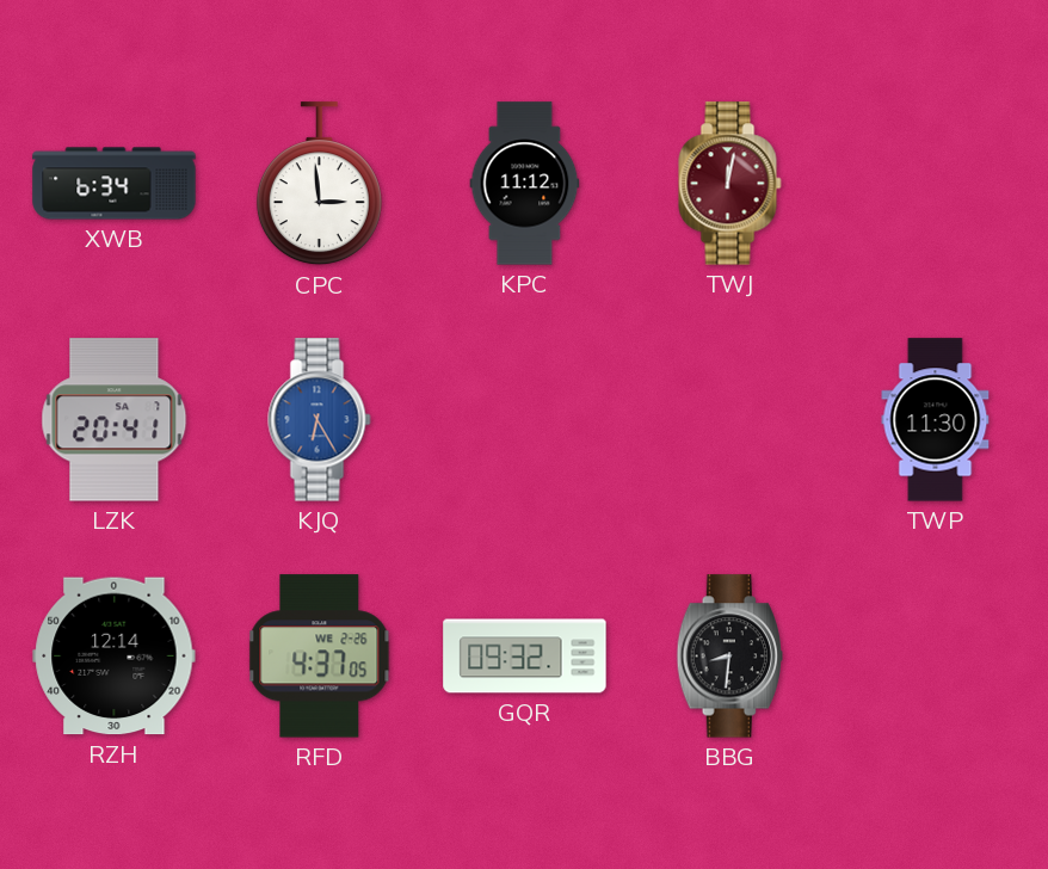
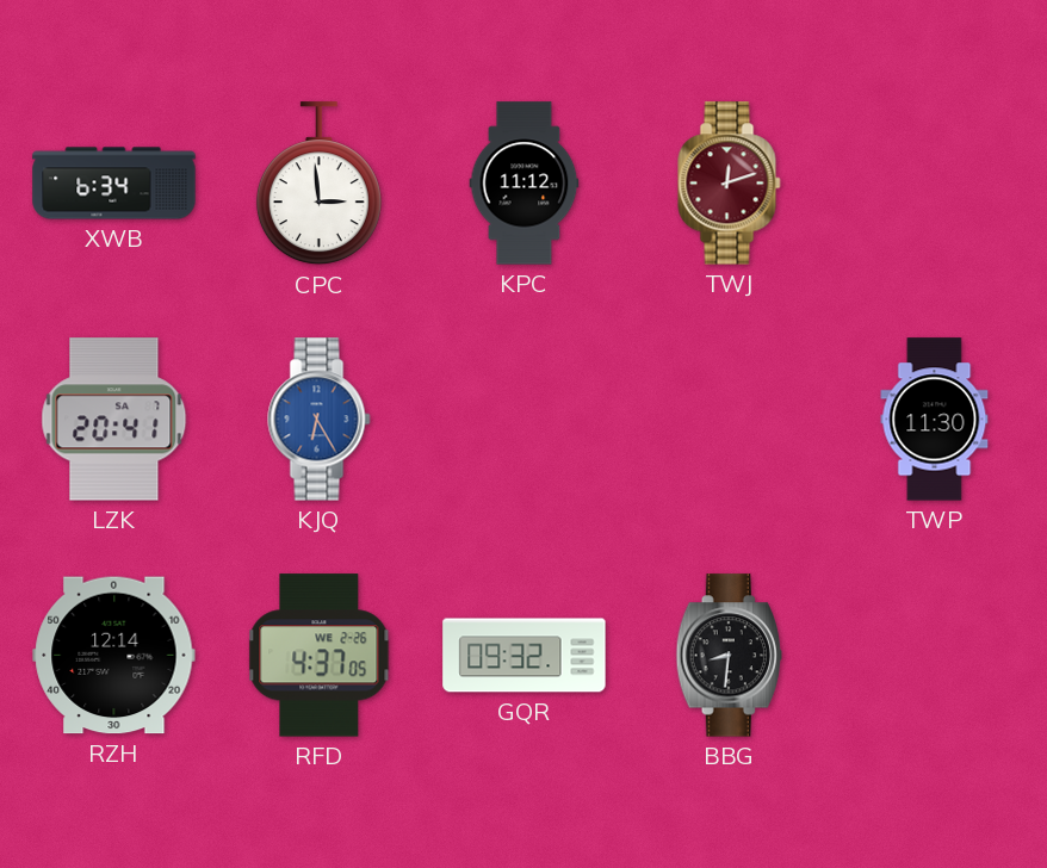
TWJ: 12:02 -> 12:12 (730, 184)
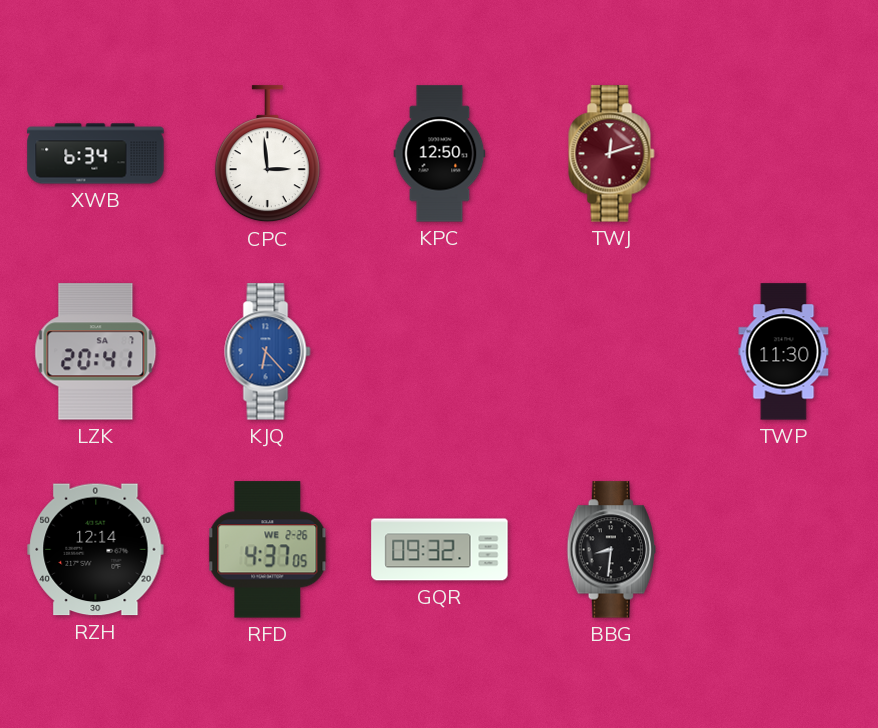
KPC: 11:12 -> 12:50 (440, 154)
KJQ: 6:25 -> 6:23 (268, 352)
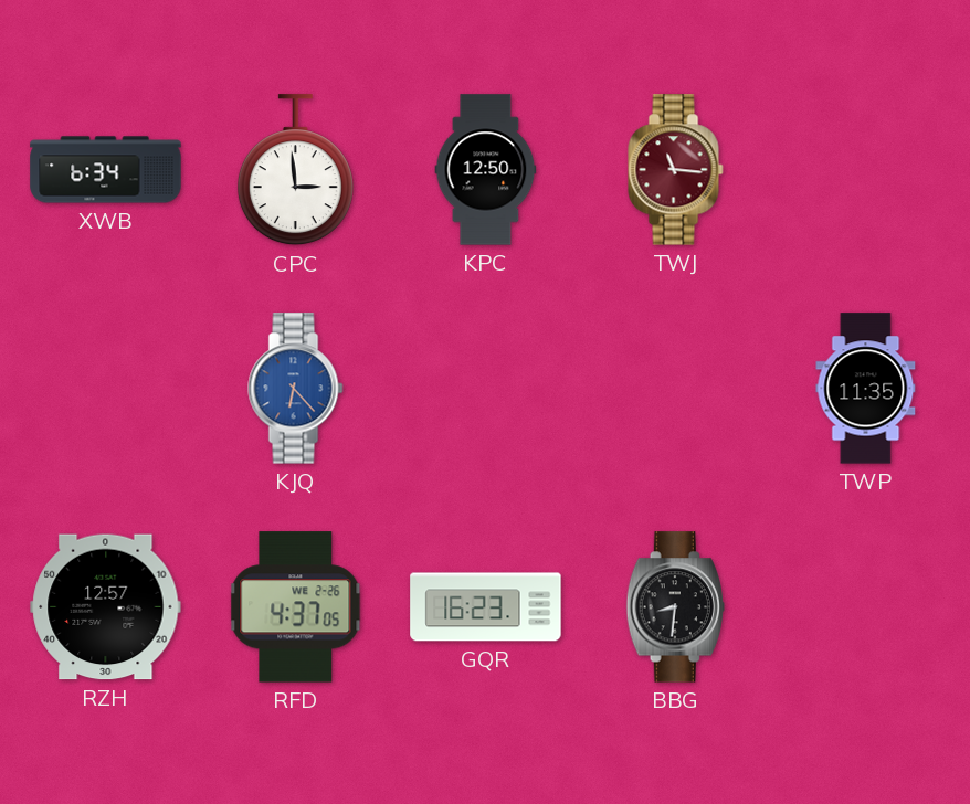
TWJ: 12:12 -> 11:16 (676, 170)
LZK: 20:41 -> none (96, 352)
TWP: 11:30 -> 11:35 (866, 389)
RZH: 12:14 -> 12:57 (106, 607)
GQR: 09:32 -> 16:23 (486, 607)
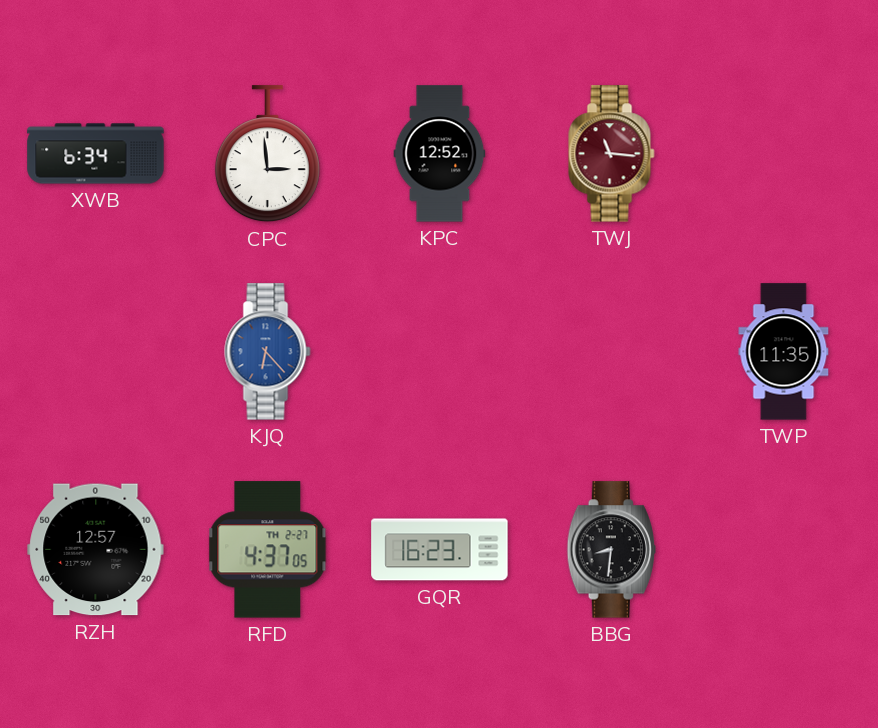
KPC: 12:50 -> 12:52 (440, 154)
RFD date: WE 2-26 -> TH 2-27 (268, 550)
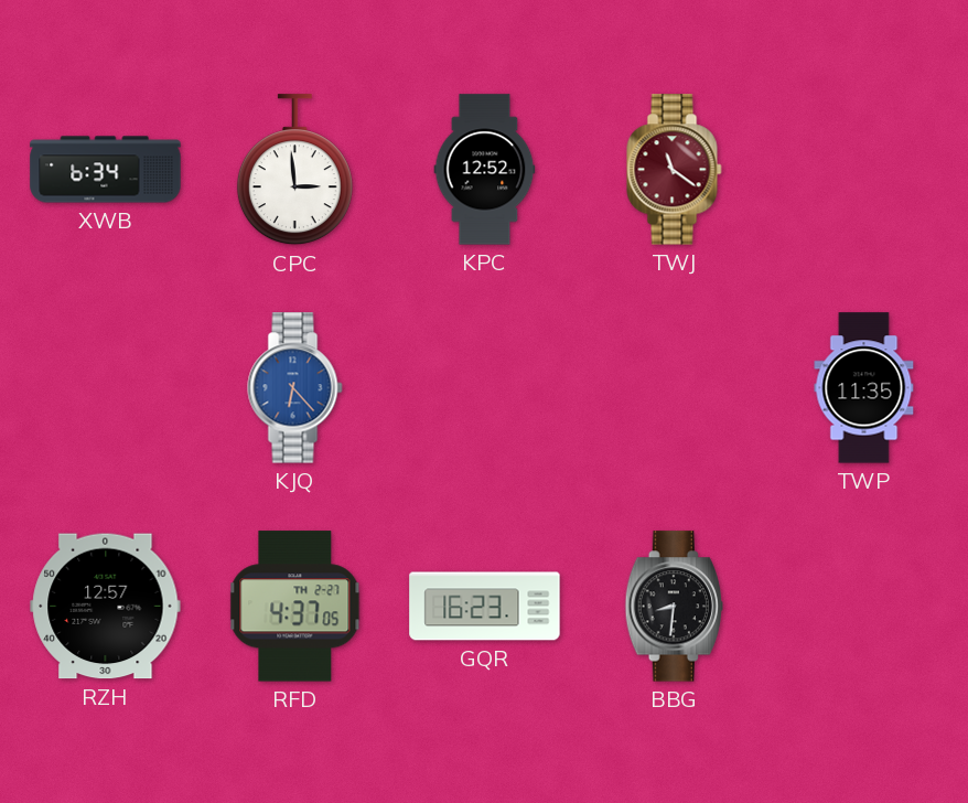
TWJ: 11:16 -> 11:21 (675, 170)
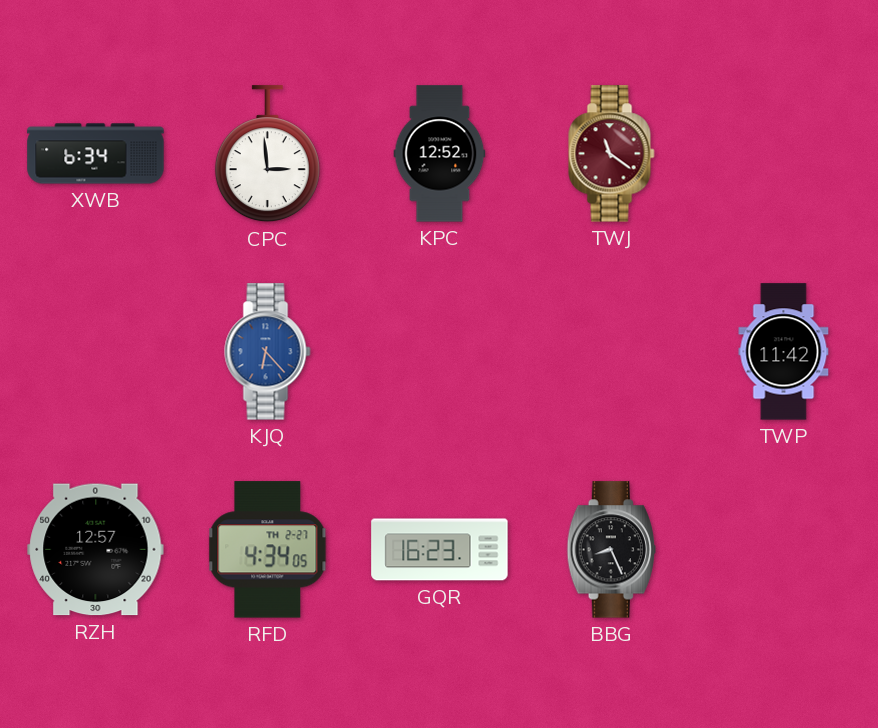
TWP: 11:35 -> 11:42 (784, 352)
RFD: 4:37 -> 4:34 (268, 550)
BBG: 8:31 -> 8:26 (611, 550)
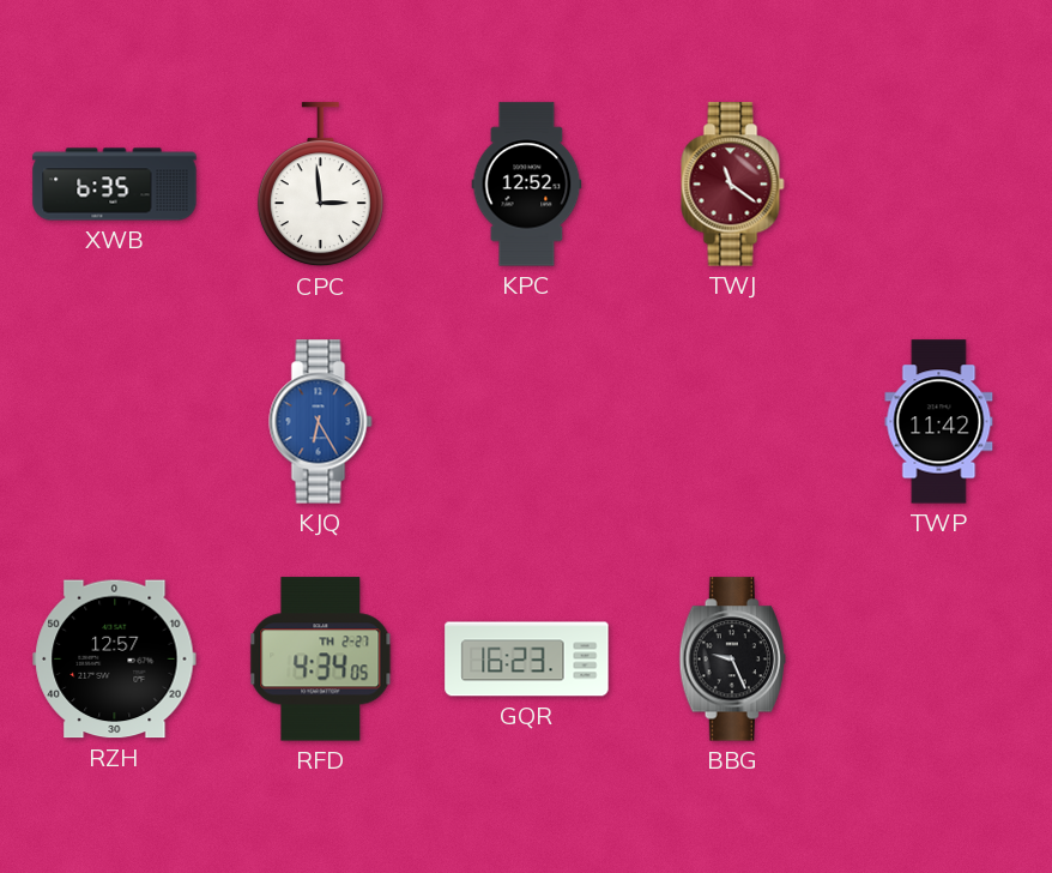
XWB: 6:34 -> 6:35 (115, 185)
KJQ: 6:23 -> 6:25 (321, 422)
BBG: 8:26 -> 9:26 (732, 660)
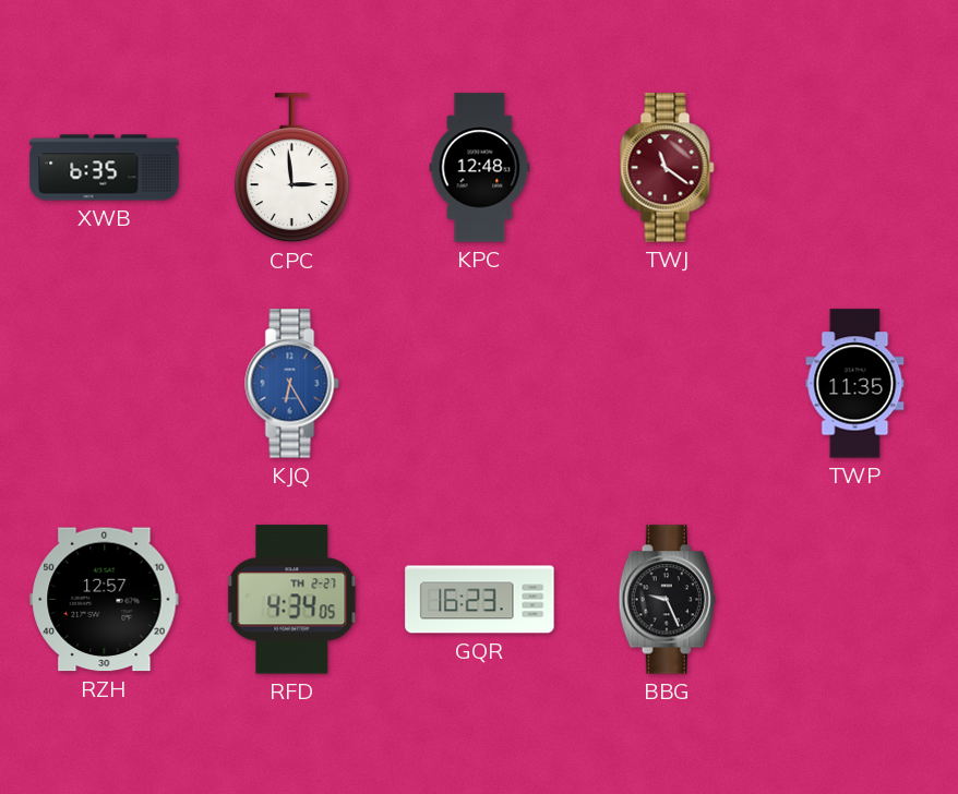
KPC: 12:52 -> 12:48 (480, 168)
TWP: 11:42 -> 11:35 (855, 384)
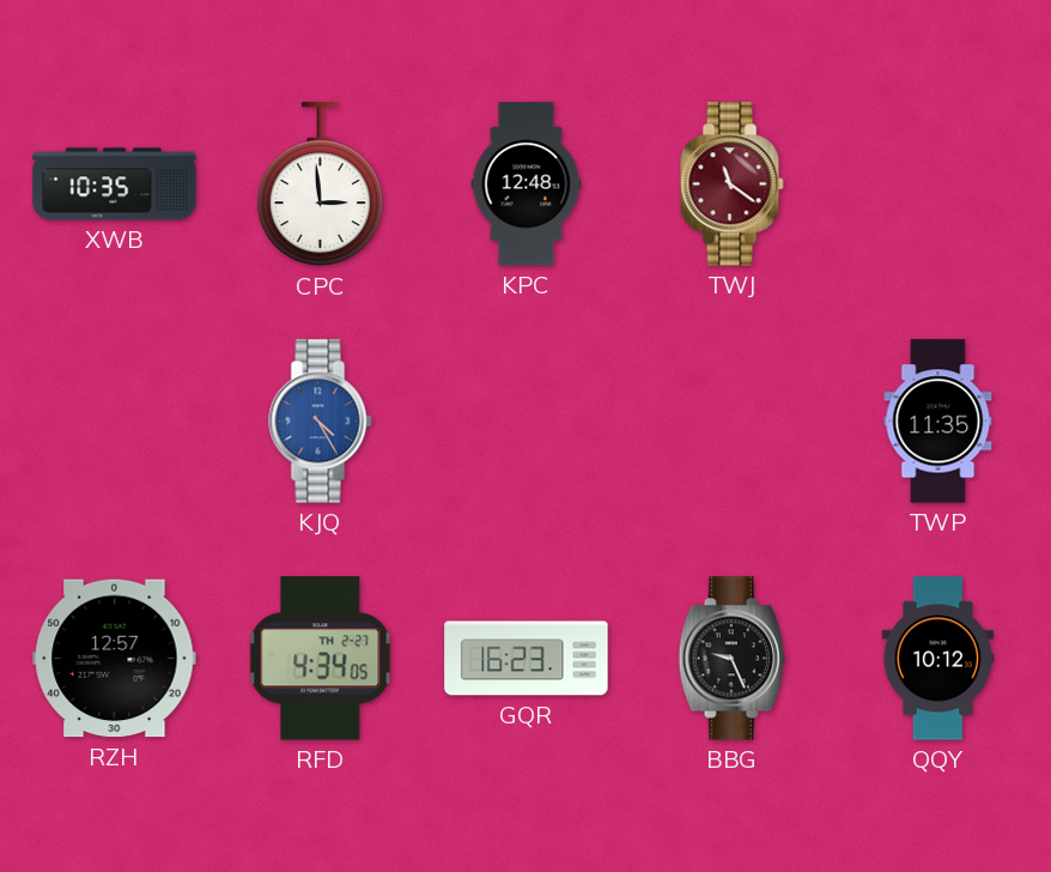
XWB: 6:35 -> 10:35 (115, 184)
KJQ: 6:25 -> 4:25 (321, 422)
QQY: none -> 10:12 (938, 659)
